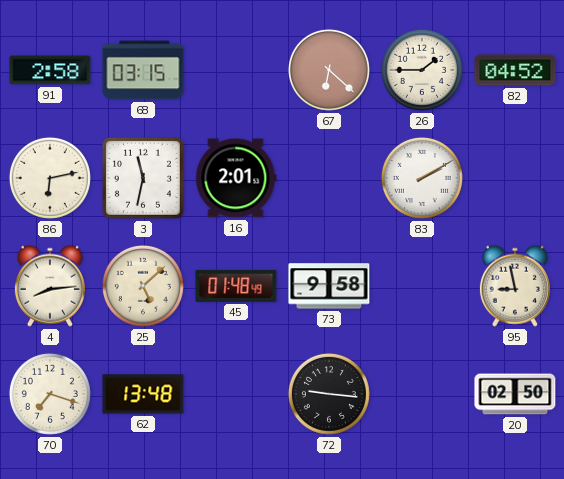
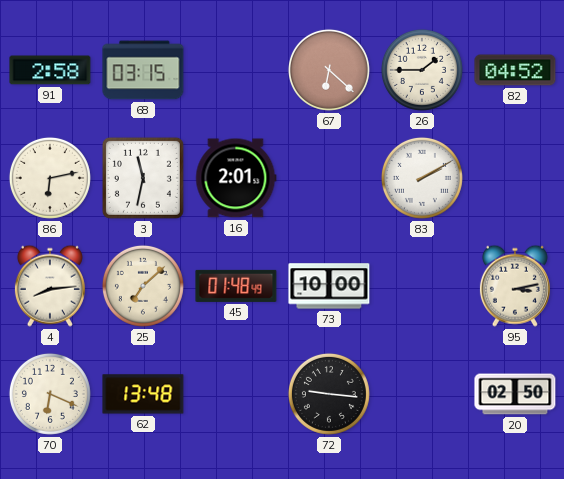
25: 5:08 -> 7:08 (143, 286)
73: 9:58 -> 10:00 (329, 286)
95: 8:58 -> 3:13 (515, 286)
70: 7:18 -> 6:19 (50, 394)
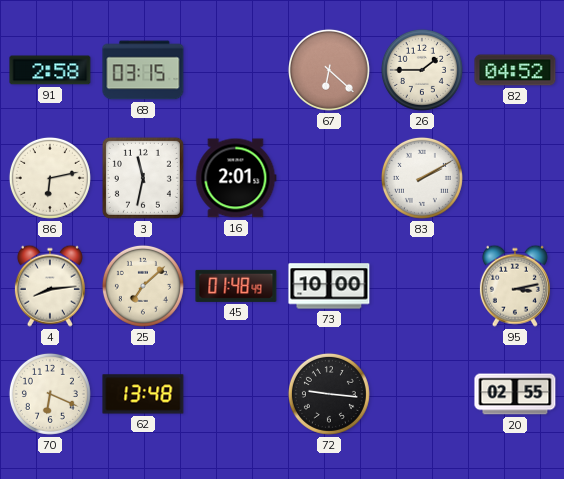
20: 02:50 -> 02:55 (515, 394)
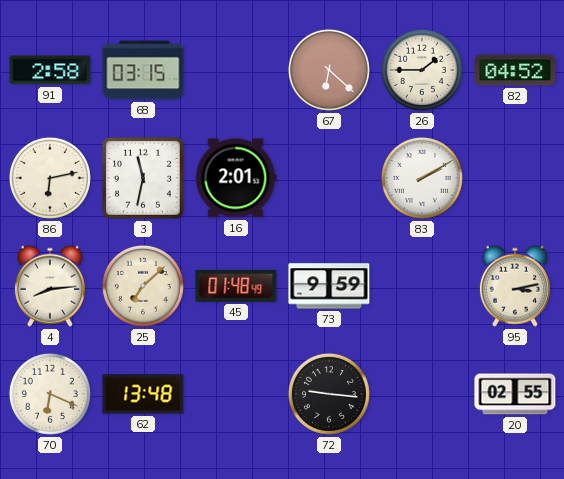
73: 10:00 -> 9:59 (329, 286)
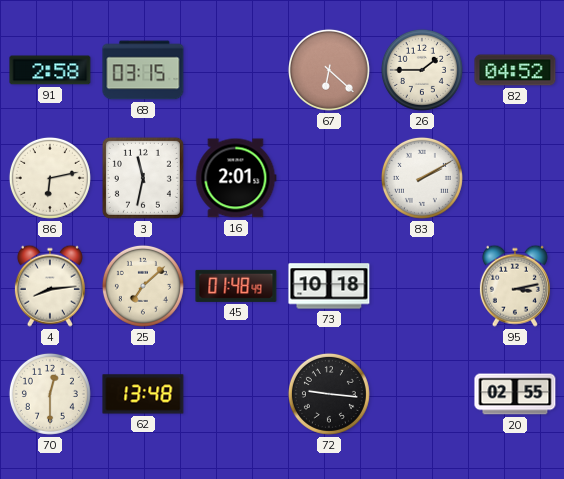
73: 9:59 -> 10:18 (329, 286)
70: 6:19 -> 12:30 (50, 394)
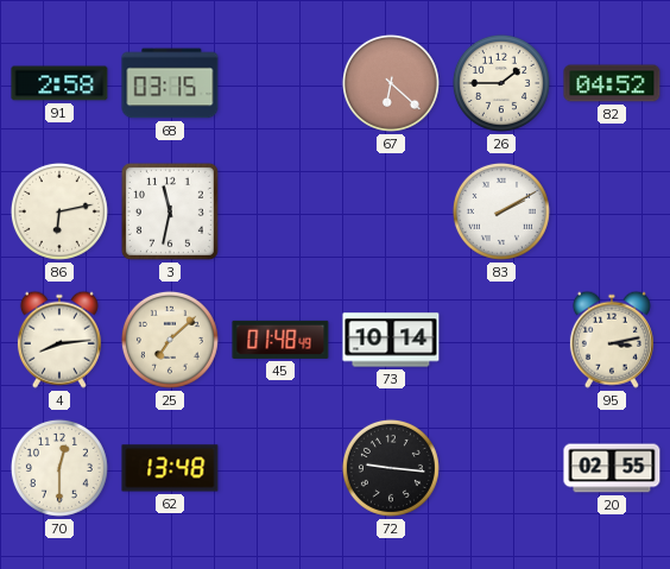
16: 2:01 -> none (236, 178)
73: 10:18 -> 10:14 (391, 340)
